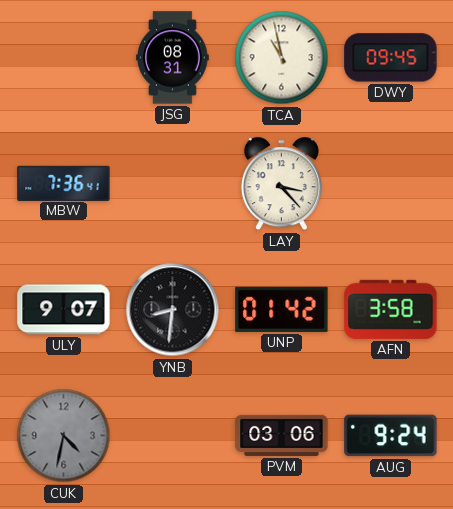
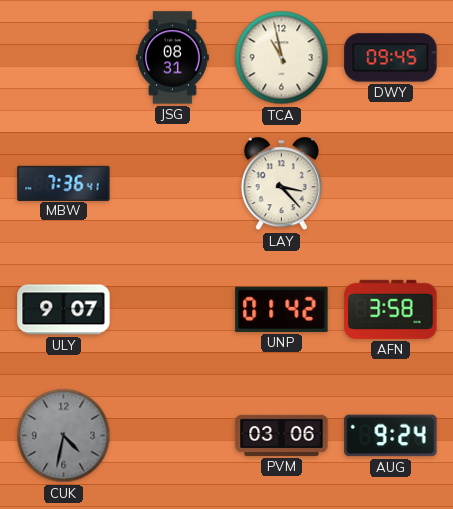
YNB: 8:31 -> none (173, 310)
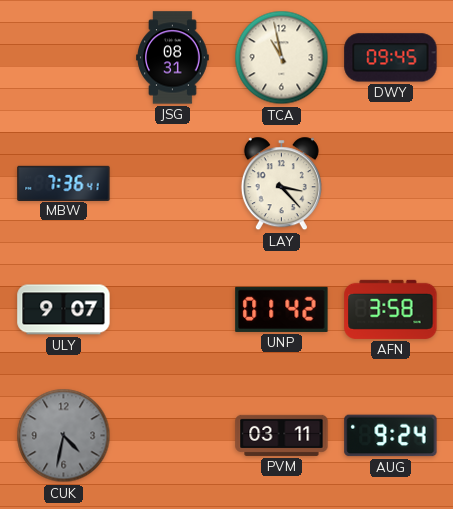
PVM: 03:06 -> 03:11 (282, 435)
